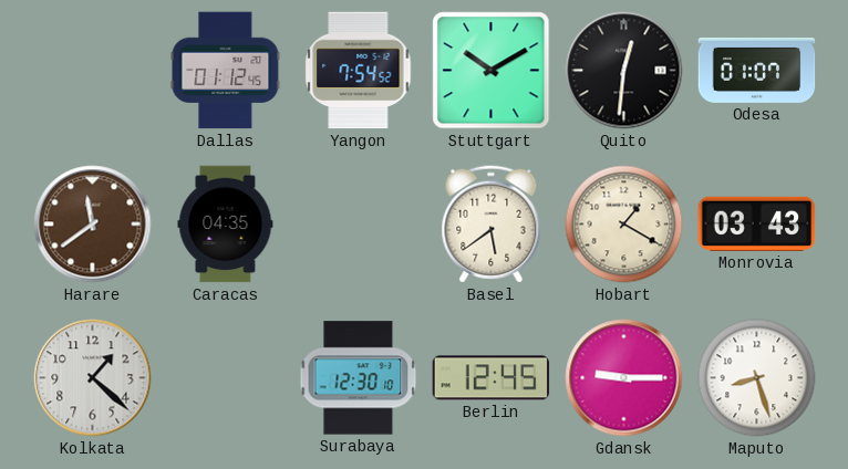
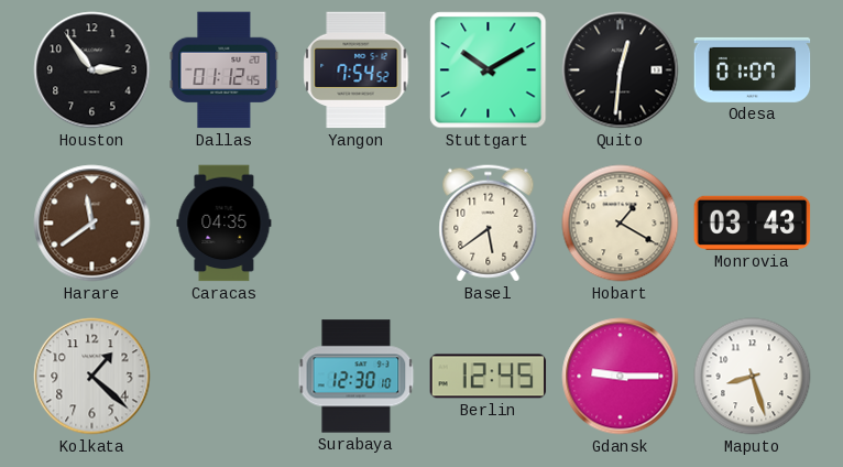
Houston: none -> 2:54 (92, 70)
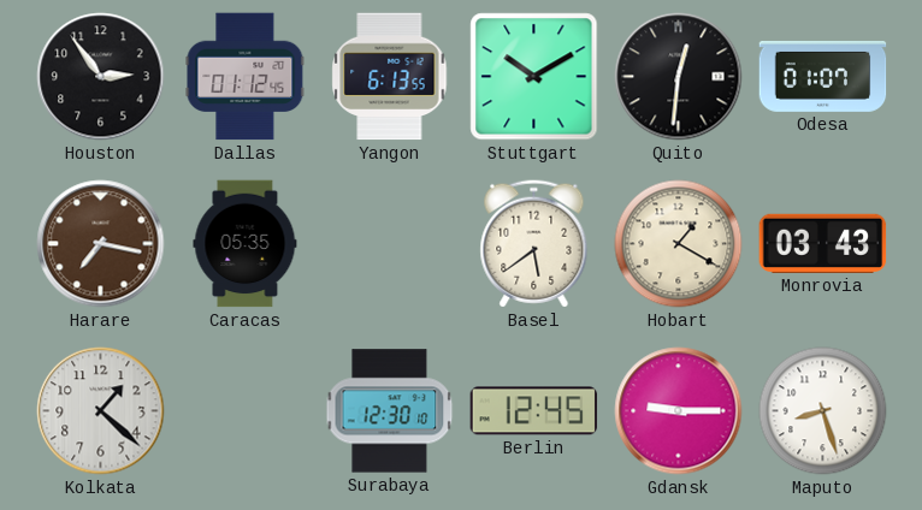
Yangon: 7:54 -> 6:13 (390, 77)
Harare: 11:39 -> 7:17 (101, 244)
Caracas: 04:35 -> 05:35 (246, 244)
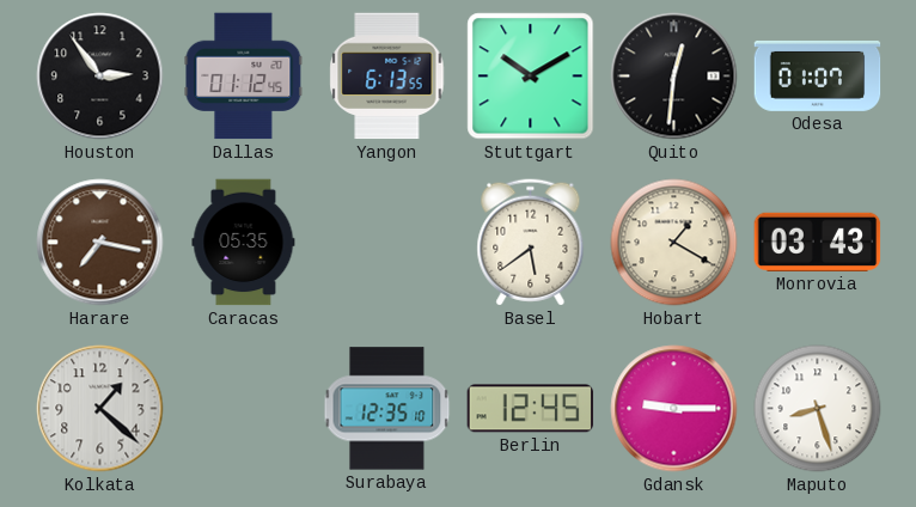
Surabaya: 12:30 -> 12:35 (387, 409)
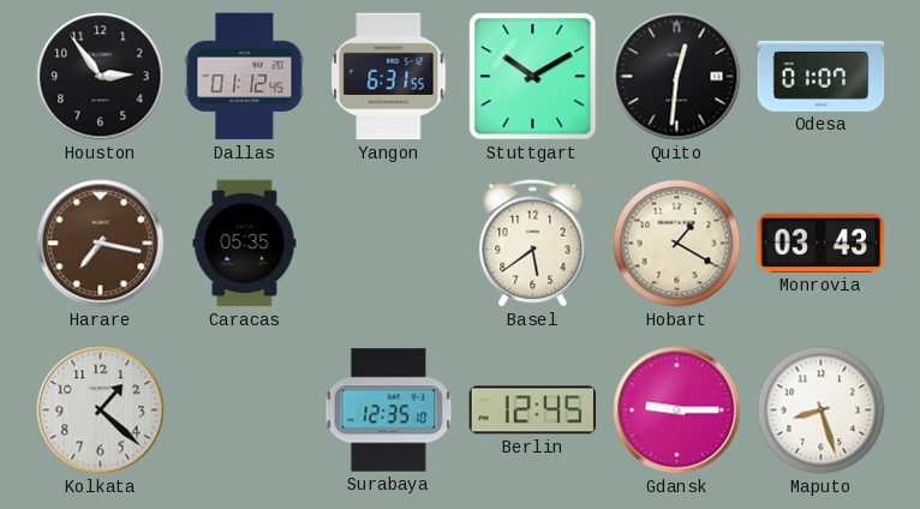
Yangon: 6:13 -> 6:31 (389, 77)
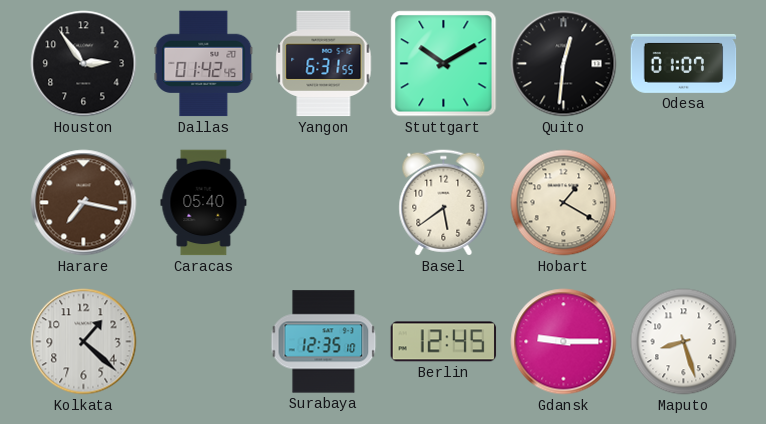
Dallas: 01:12 -> 01:42 (204, 64)
Caracas: 05:35 -> 05:40 (204, 203)
Monrovia: 03:43 -> none (822, 242)
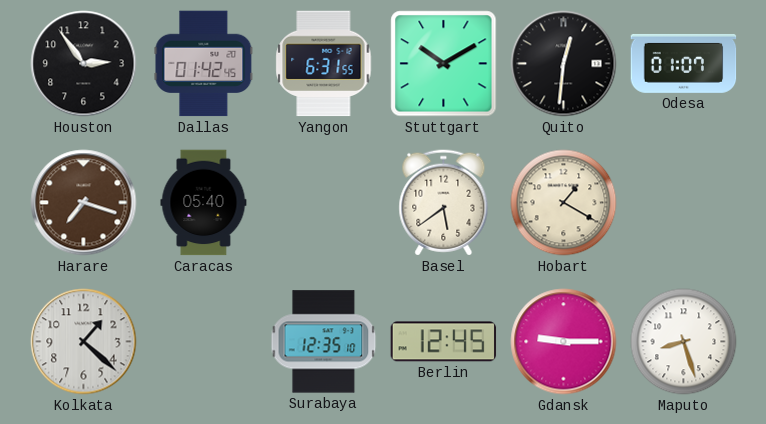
Harare: 7:17 -> 7:18 (84, 203)
